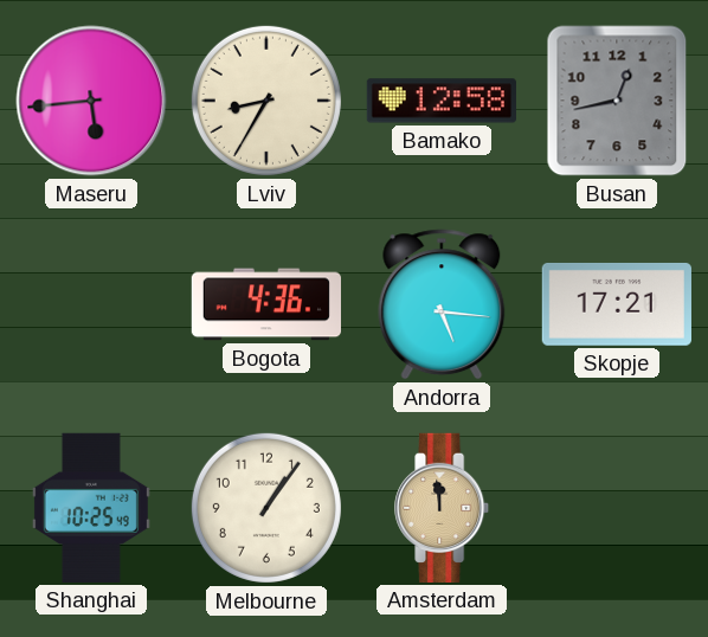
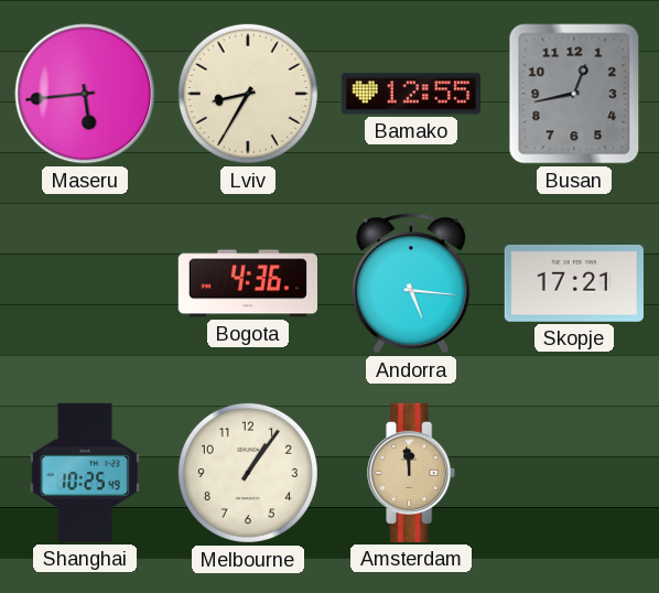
Bamako: 12:58 -> 12:55 (411, 94)
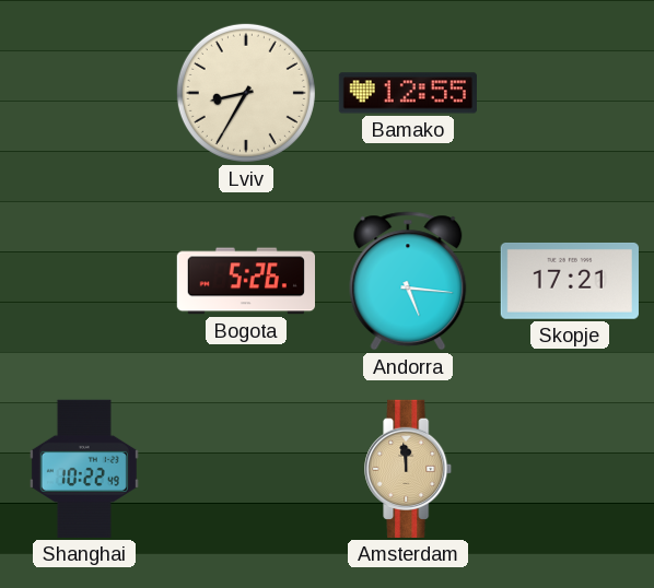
Maseru: 5:44 -> none (85, 94)
Busan: 12:43 -> none (574, 94)
Bogota: 4:36 -> 5:26 (245, 281)
Shanghai: 10:25 -> 10:22 (84, 469)
Melbourne: 1:06 -> none (248, 473)
